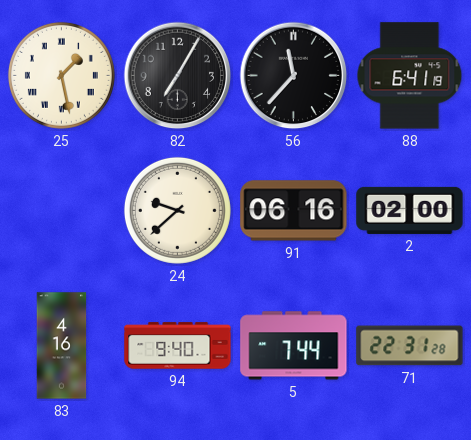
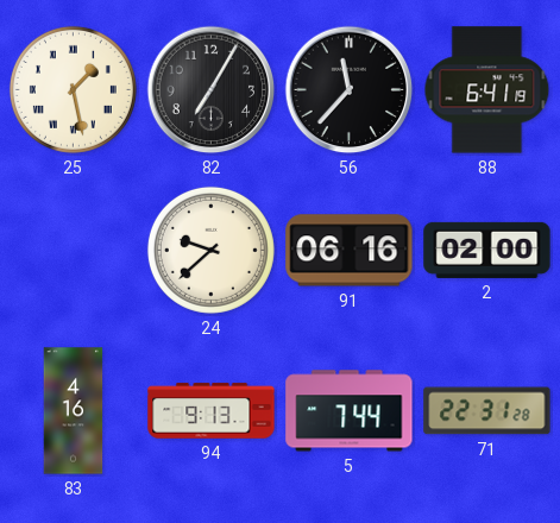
94: 9:40 -> 9:13 (212, 411)
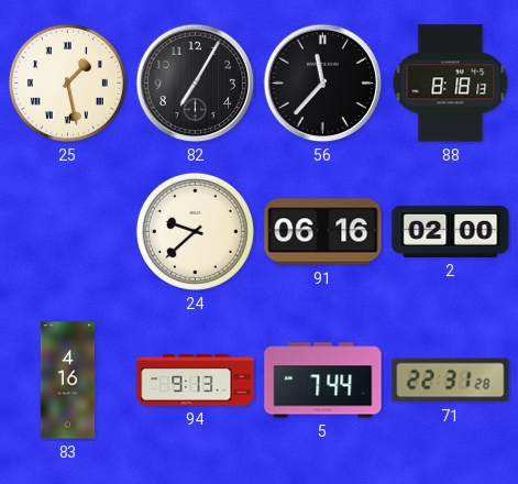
88: 6:41 -> 8:18 (451, 84)
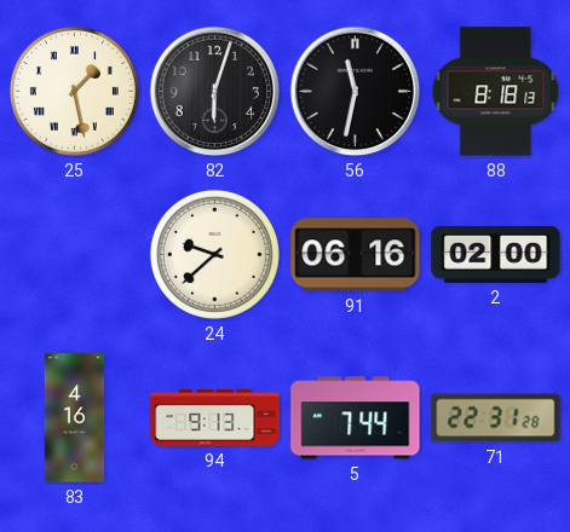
82: 7:05 -> 6:03 (215, 92)
56: 11:37 -> 11:32 (356, 92)
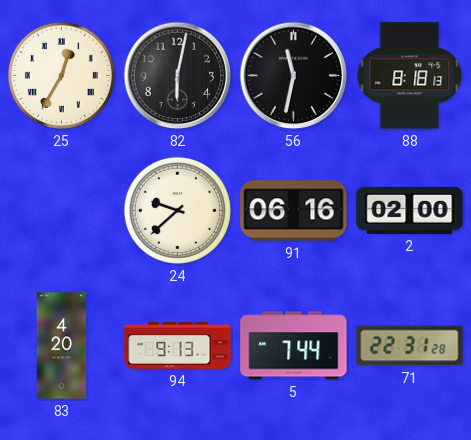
25: 1:28 -> 12:35 (61, 75)
82: 6:03 -> 6:02 (178, 76)
83: 4:16 -> 4:20 (62, 346)
